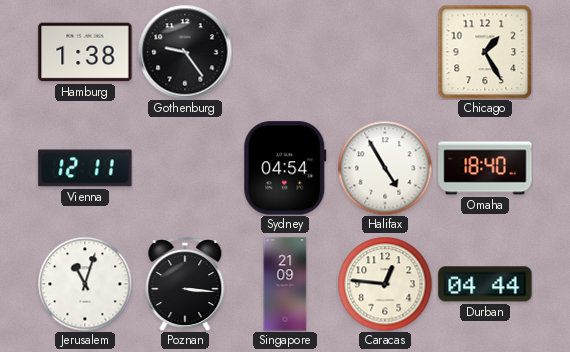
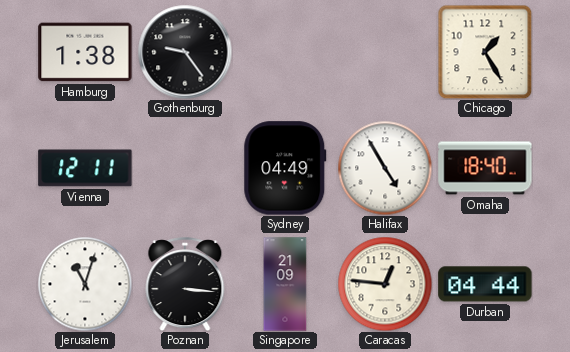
Sydney: 04:54 -> 04:49 (285, 168)
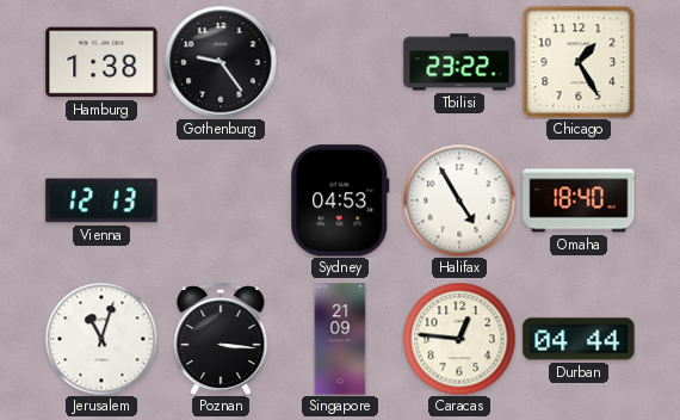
Tbilisi: none -> 23:22 (459, 62)
Vienna: 12:11 -> 12:13 (101, 200)
Sydney: 04:49 -> 04:53 (340, 200)
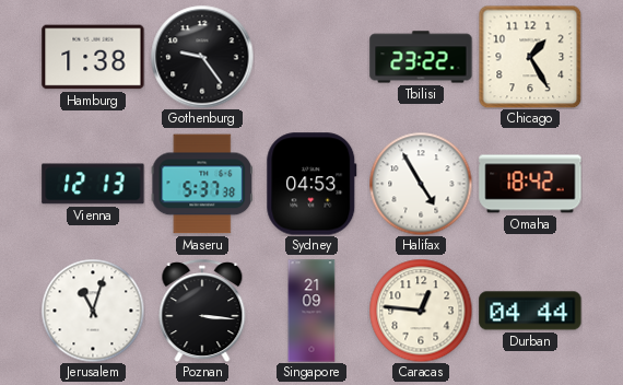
Maseru: none -> 5:37 (202, 184)
Omaha: 18:40 -> 18:42 (530, 184)
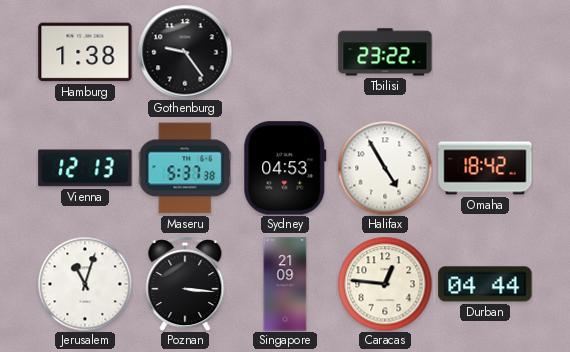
Chicago: 1:25 -> none (530, 57)
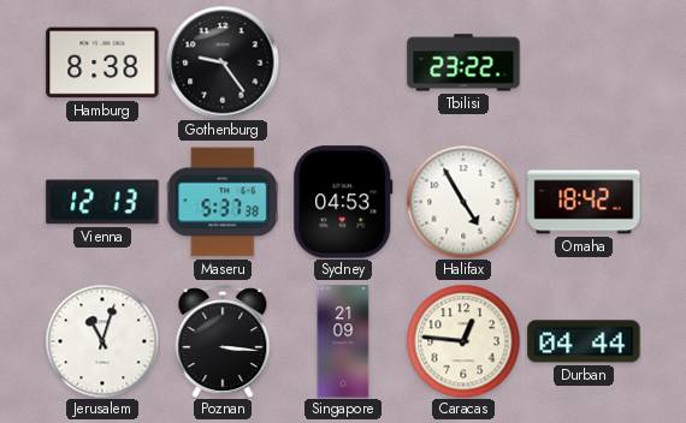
Hamburg: 1:38 -> 8:38 (102, 62)
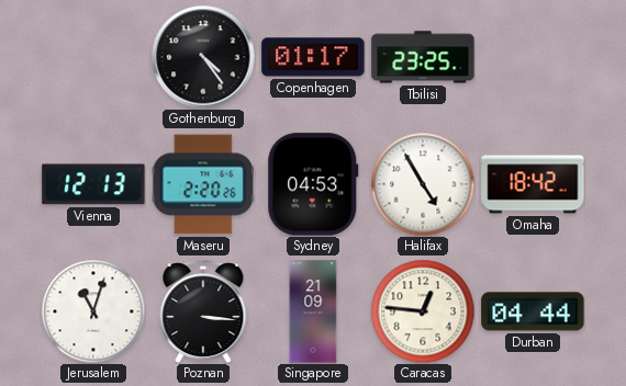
Hamburg: 8:38 -> none (102, 62)
Gothenburg: 9:24 -> 4:24 (203, 57)
Copenhagen: none -> 01:17 (313, 57)
Tbilisi: 23:22 -> 23:25 (423, 57)
Maseru: 5:37 -> 2:20 (203, 184)
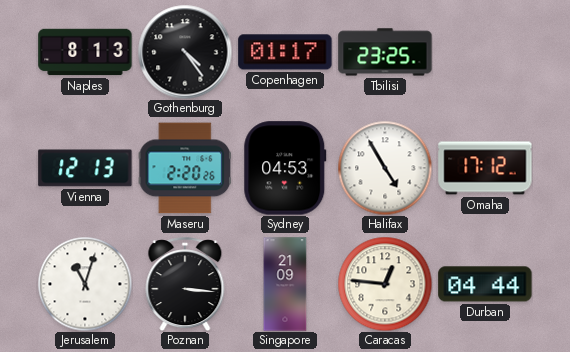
Naples: none -> 8:13 (85, 52)
Omaha: 18:42 -> 17:12 (485, 168)
